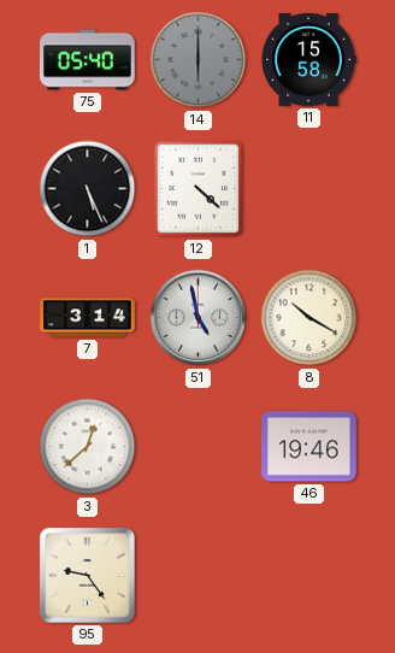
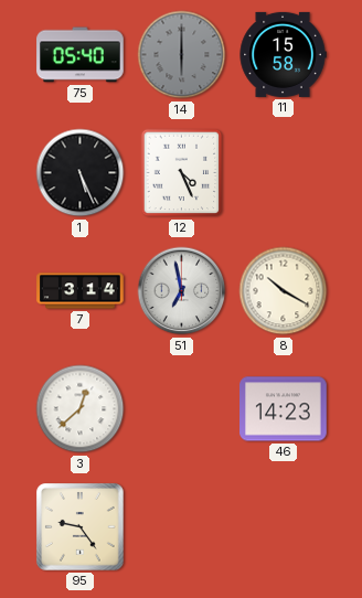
12: 4:22 -> 4:26 (182, 173)
51: 4:58 -> 6:58 (182, 291)
46: 19:46 -> 14:23 (284, 409)
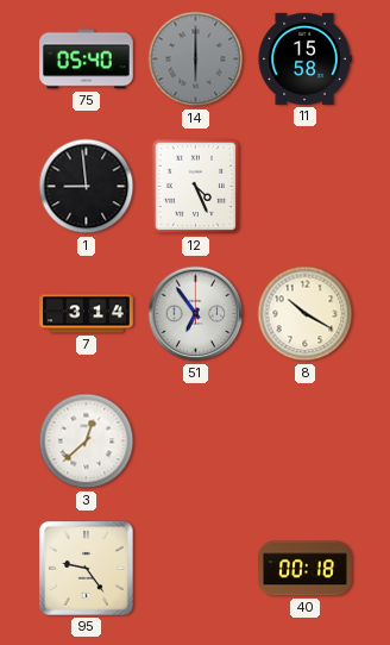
1: 5:26 -> 8:59 (87, 187)
51: 6:58 -> 6:54 (196, 314)
46: 14:23 -> none (284, 409)
40: none -> 00:18 (306, 569)
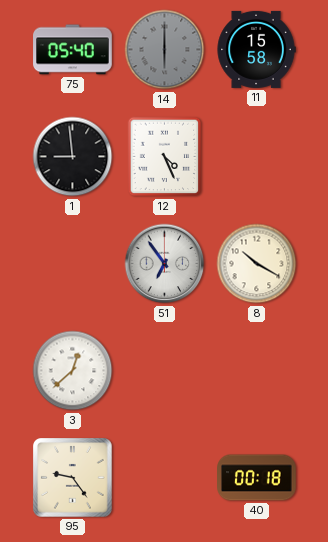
7: 3:14 -> none (87, 314)
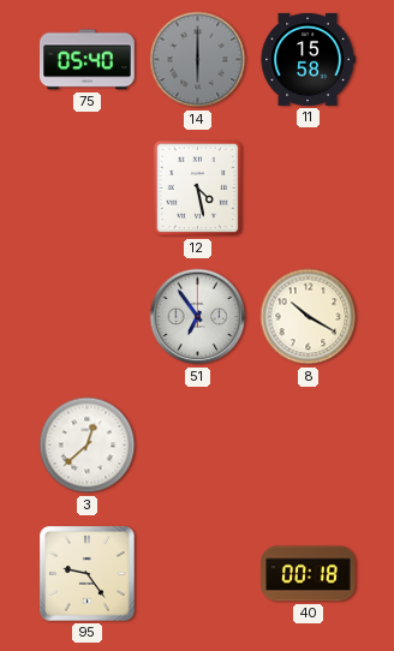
1: 8:59 -> none (73, 157)
12: 4:26 -> 4:28 (198, 189)
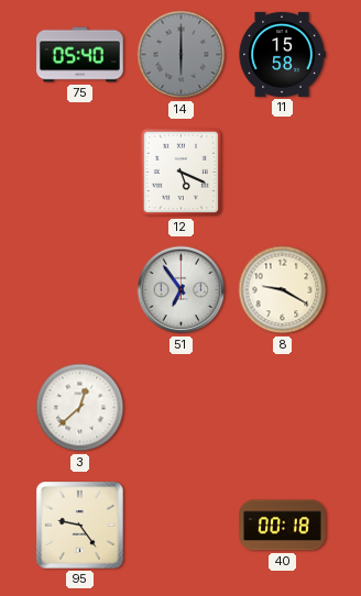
12: 4:28 -> 5:19 (182, 173)
8: 10:20 -> 9:20 (283, 290)
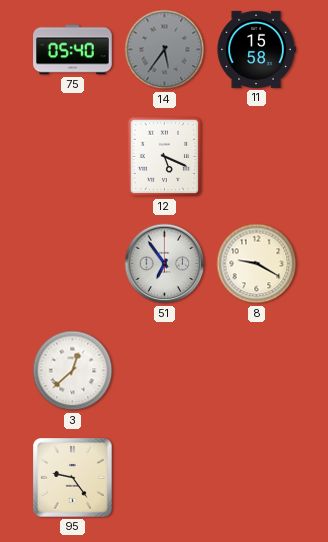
14: 6:00 -> 5:36 (165, 50)
40: 00:18 -> none (283, 526)
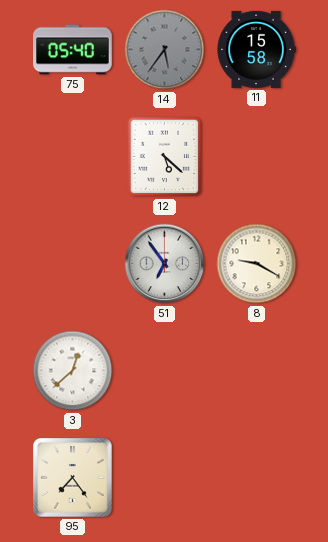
12: 5:19 -> 5:22 (165, 157)
95: 9:24 -> 7:24 (73, 478)
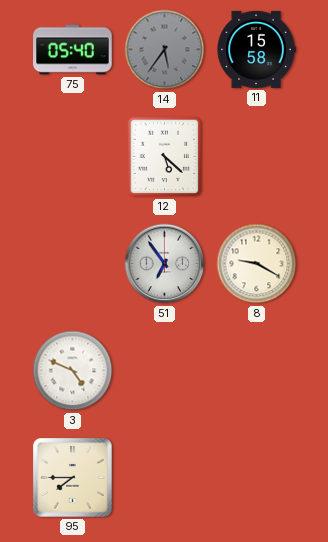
3: 12:38 -> 4:49 (73, 371)
95: 7:24 -> 7:45 (73, 478)
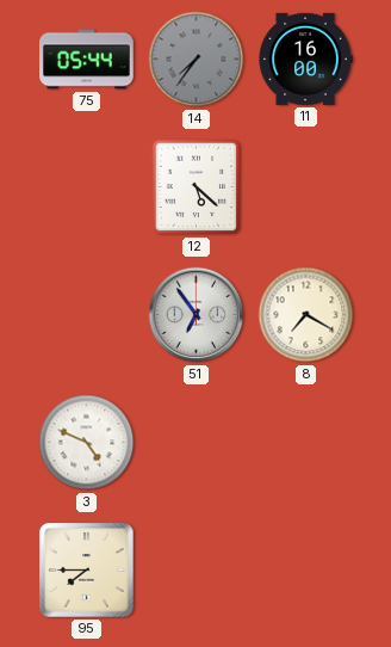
75: 05:40 -> 05:44 (87, 60)
14: 5:36 -> 7:36 (197, 60)
11: 15:58 -> 16:00 (305, 58)
8: 9:20 -> 7:20 (306, 315)
